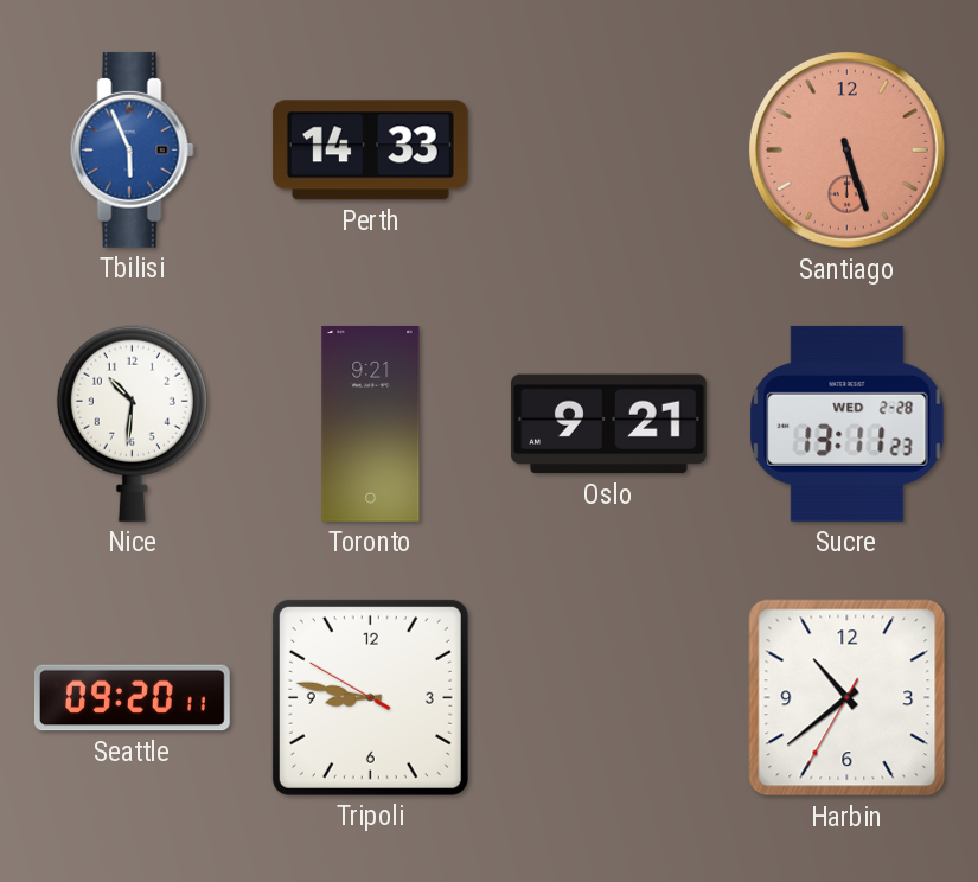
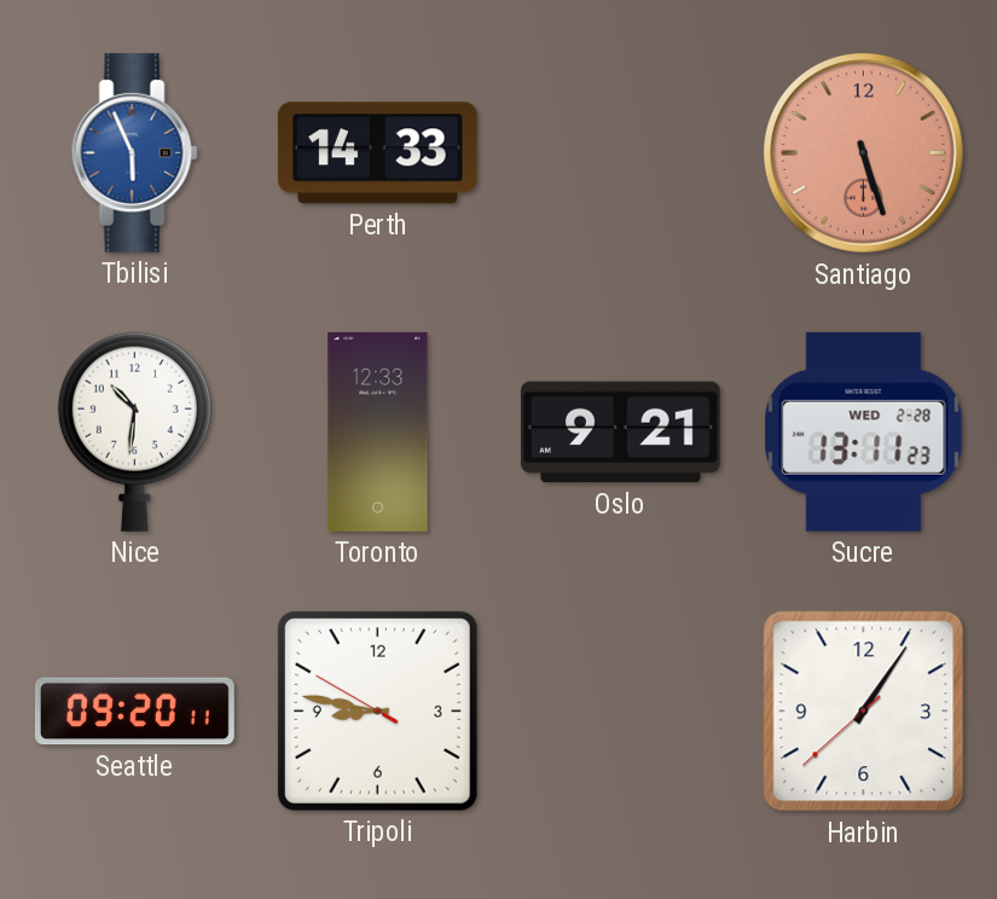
Toronto: 9:21 -> 12:33 (378, 431)
Harbin: 10:38 -> 1:05 (864, 712)
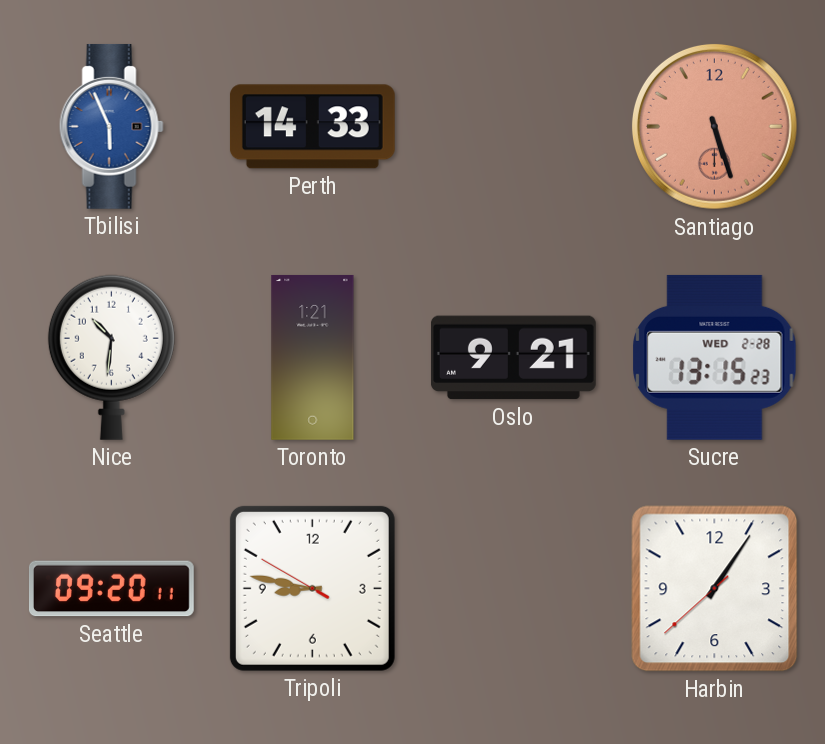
Toronto: 12:33 -> 1:21 (313, 357)
Sucre: 13:11 -> 13:15 (715, 357)
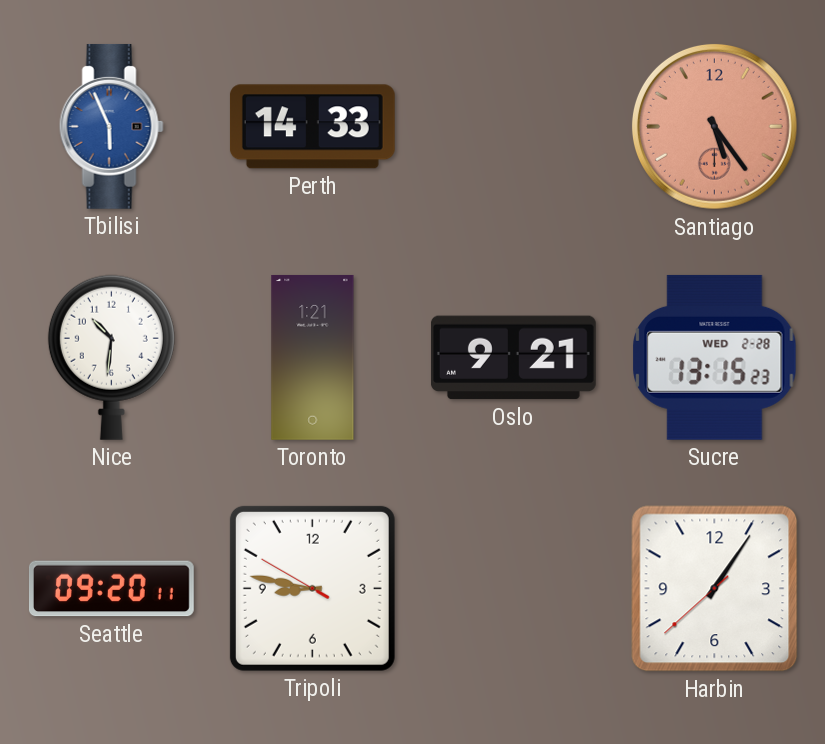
Santiago: 5:27 -> 5:24 (714, 126)
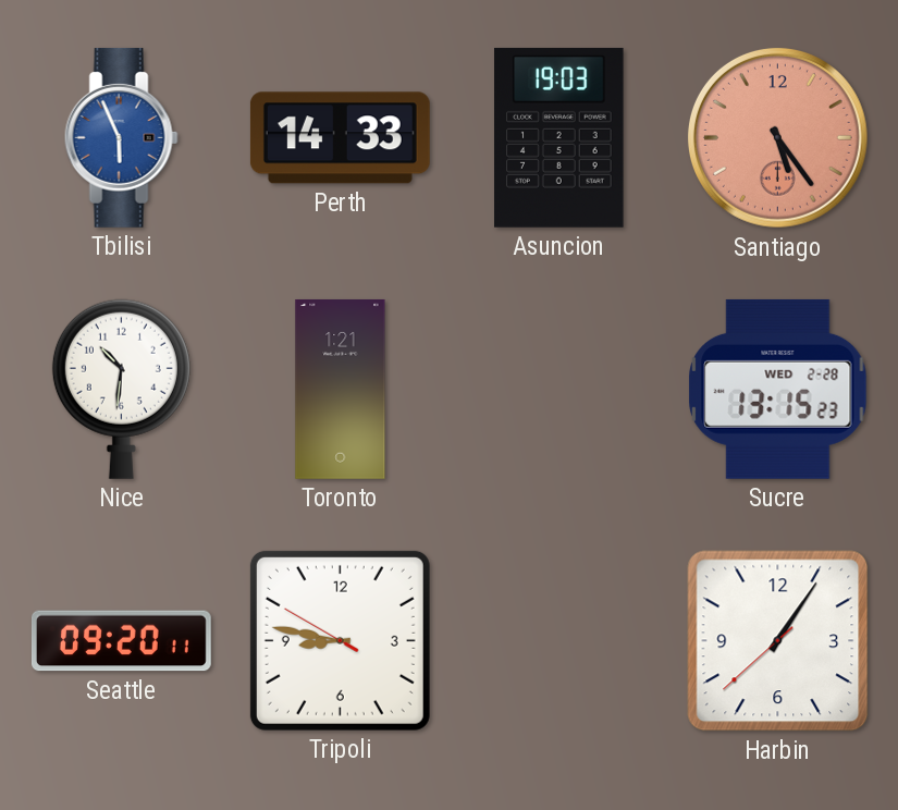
Asuncion: none -> 19:03 (559, 137)
Oslo: 9:21 -> none (513, 358)
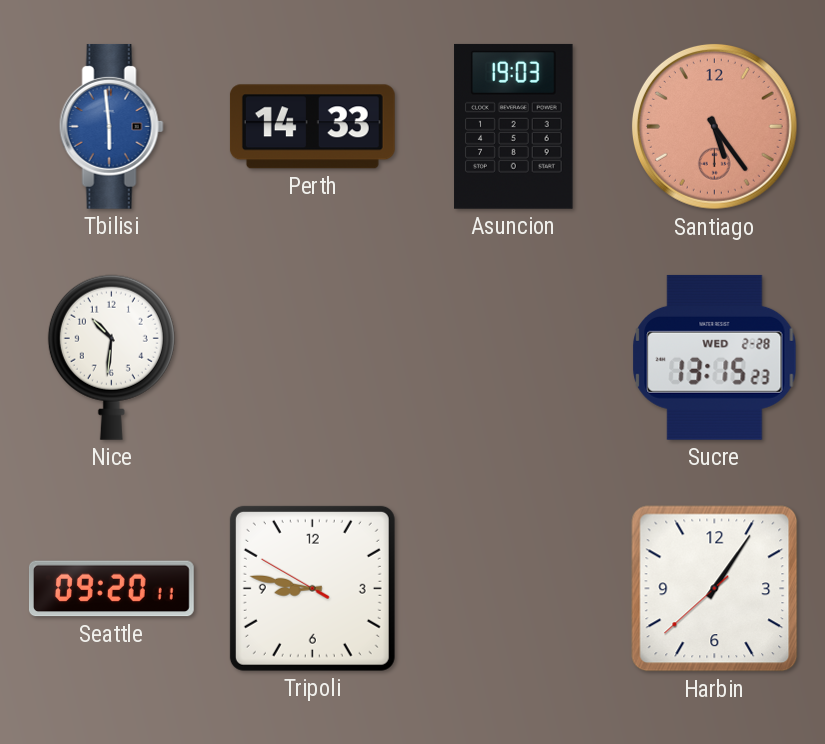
Tbilisi: 5:56 -> 5:59 (111, 126)
Toronto: 1:21 -> none (341, 389)
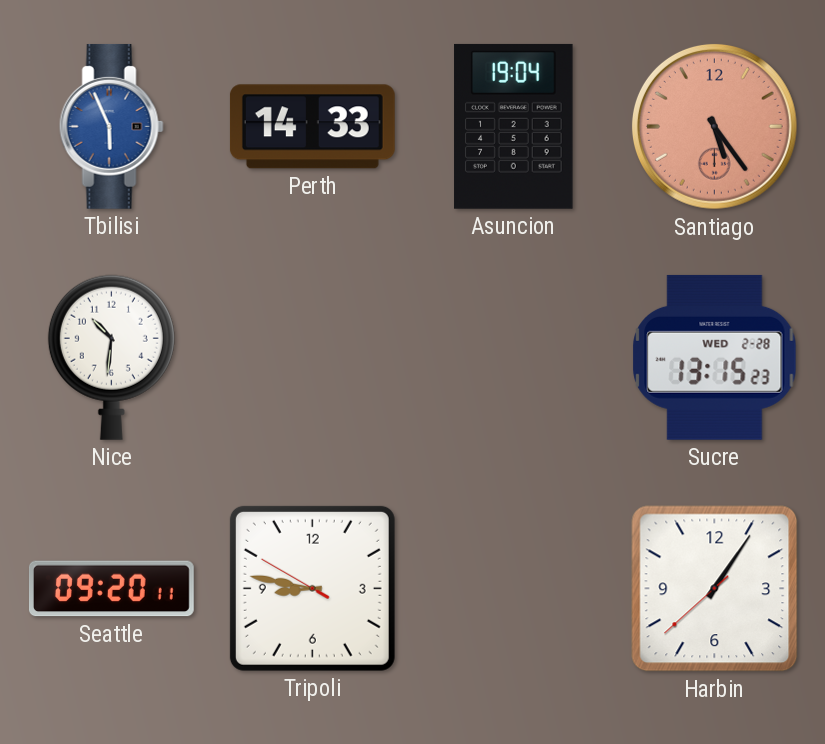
Tbilisi: 5:59 -> 5:56 (111, 126)
Asuncion: 19:03 -> 19:04 (514, 126)
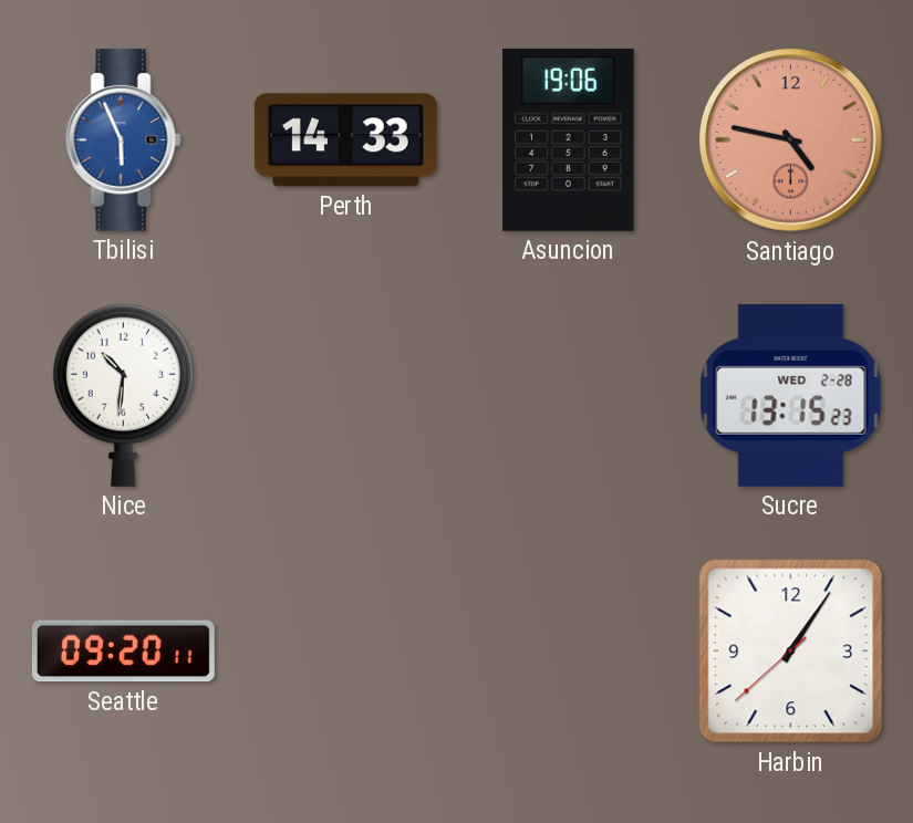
Asuncion: 19:04 -> 19:06 (569, 139)
Santiago: 5:24 -> 4:47 (790, 139)
Tripoli: 8:46 -> none (312, 588)
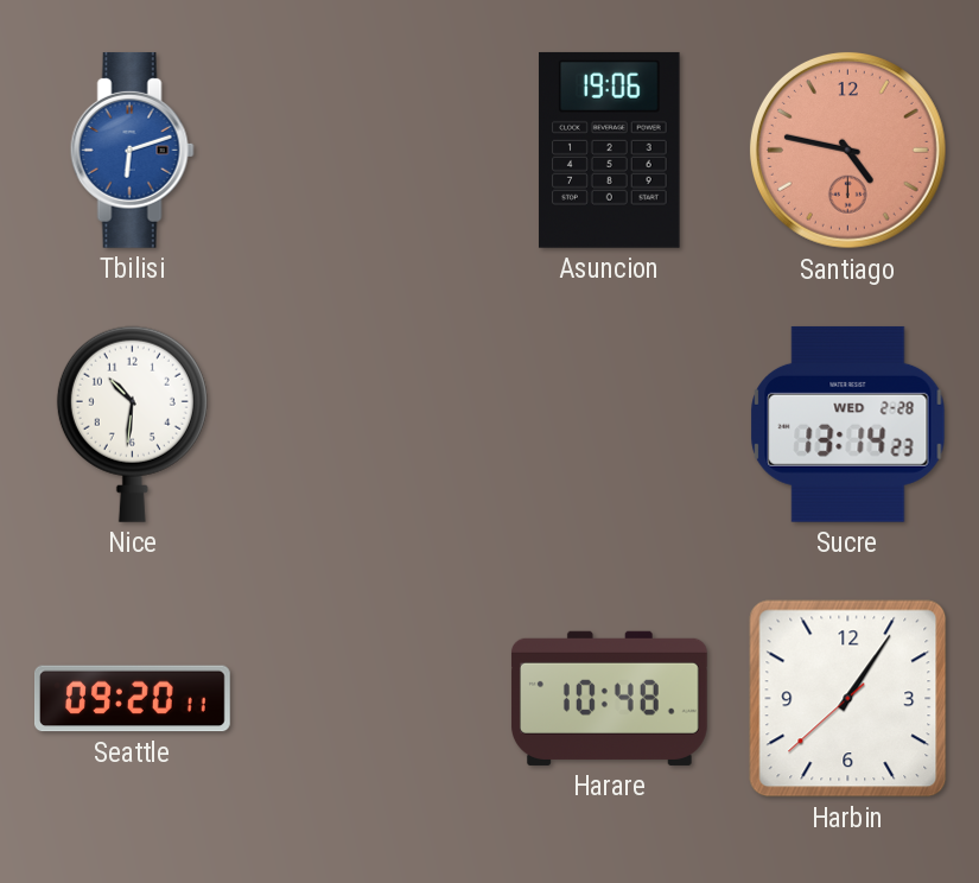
Tbilisi: 5:56 -> 6:12 (132, 150)
Perth: 14:33 -> none (345, 140)
Sucre: 13:15 -> 13:14 (848, 424)
Harare: none -> 10:48 (609, 698)
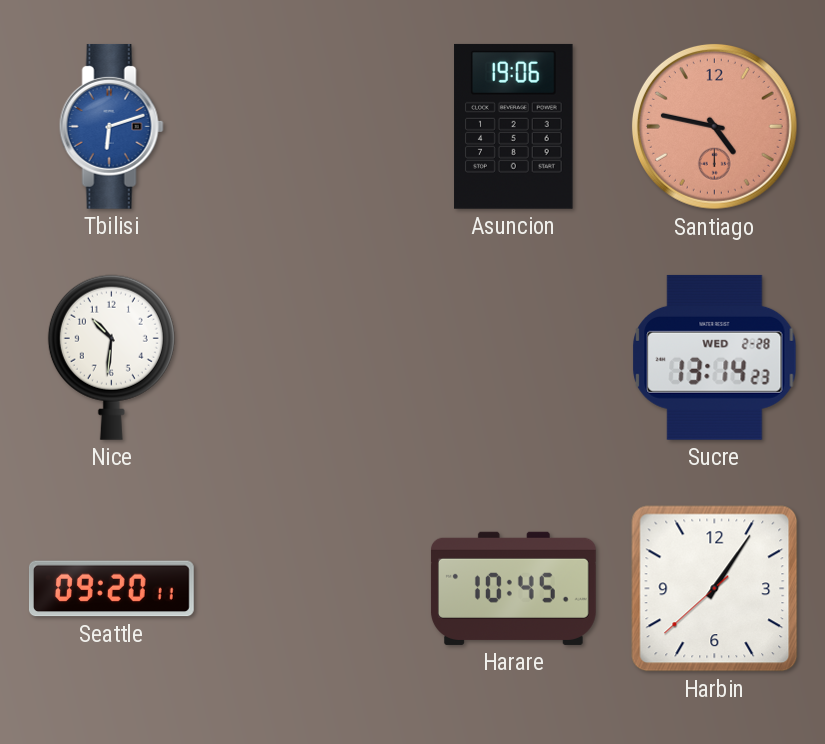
Harare: 10:48 -> 10:45 (513, 588)
